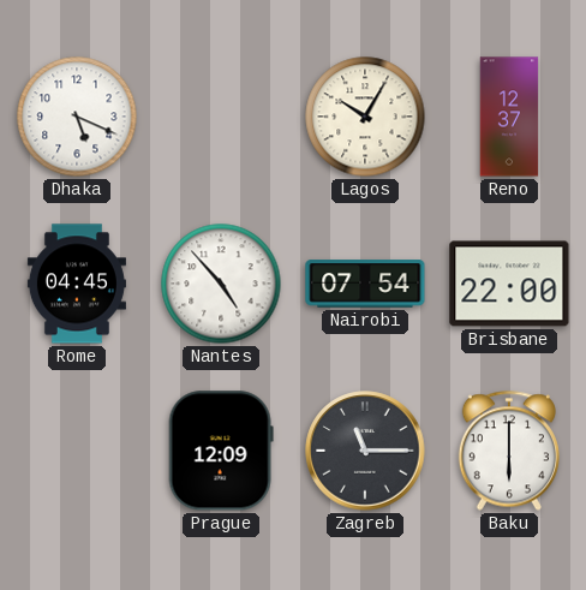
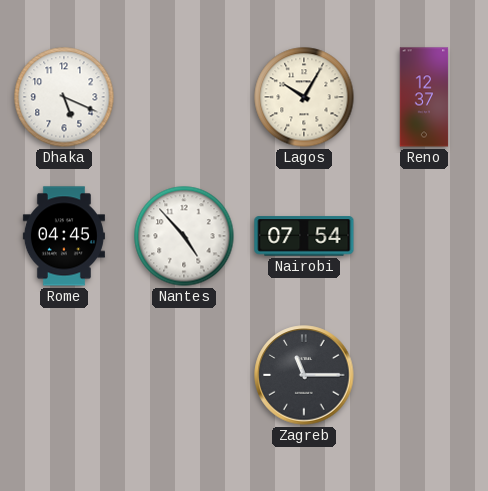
Brisbane: 22:00 -> none (509, 284)
Prague: 12:09 -> none (221, 451)
Baku: 6:00 -> none (509, 451)
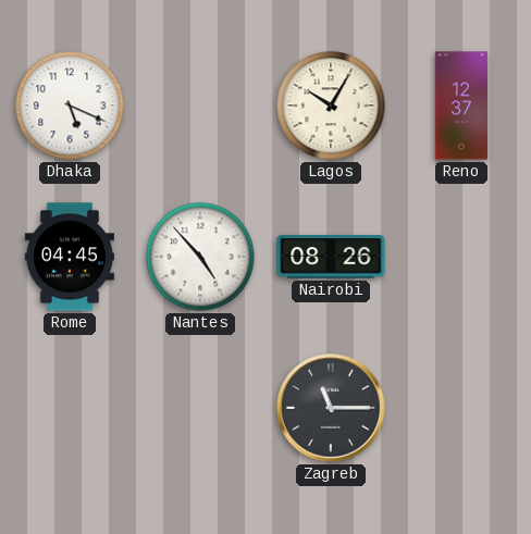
Nairobi: 07:54 -> 08:26 (331, 257)
